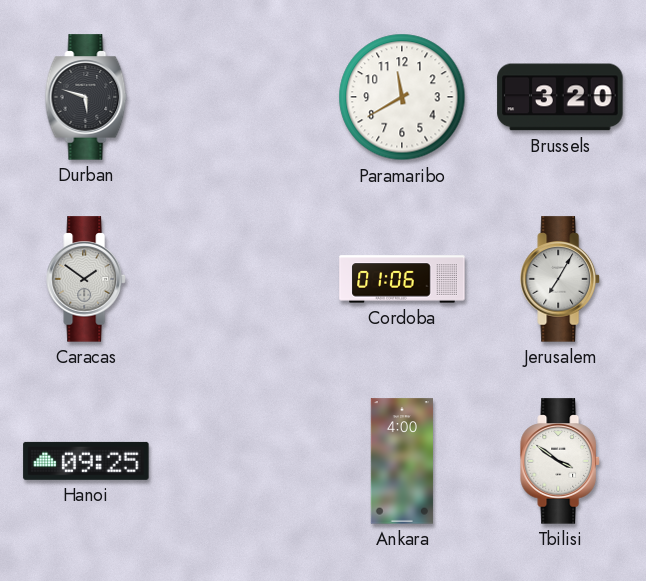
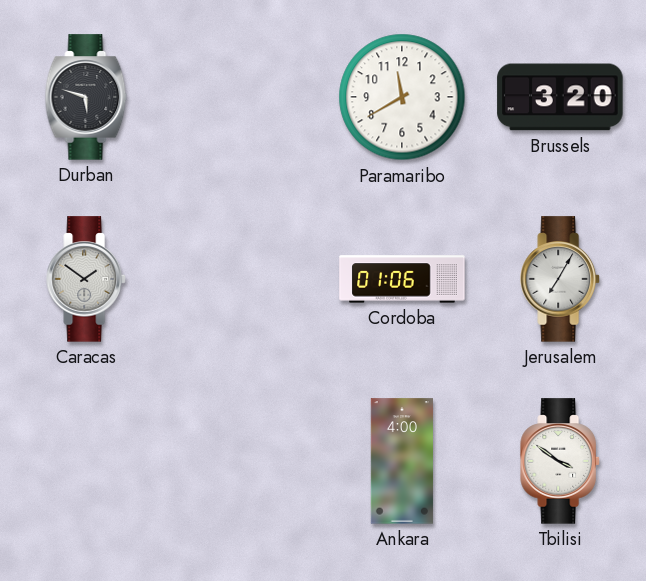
Hanoi: 09:25 -> none (86, 461)
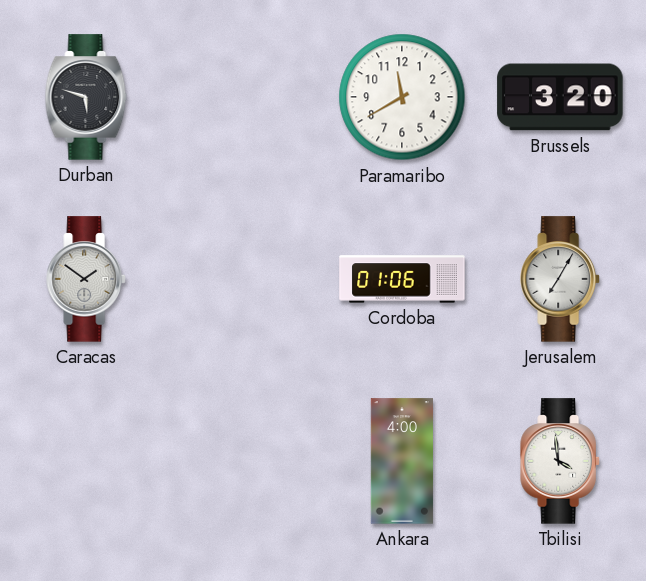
Tbilisi: 3:51 -> 3:59 (560, 461)
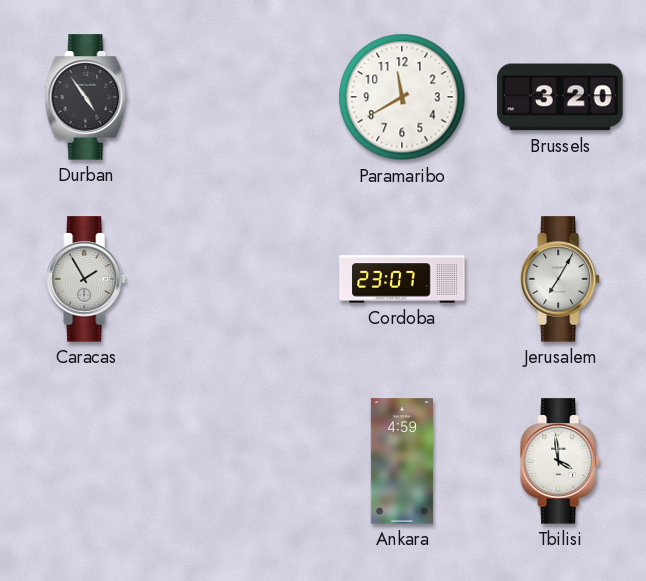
Durban: 5:48 -> 4:54 (86, 97)
Caracas: 1:51 -> 1:55 (86, 279)
Cordoba: 01:06 -> 23:07 (402, 279)
Ankara: 4:00 -> 4:59 (402, 461)
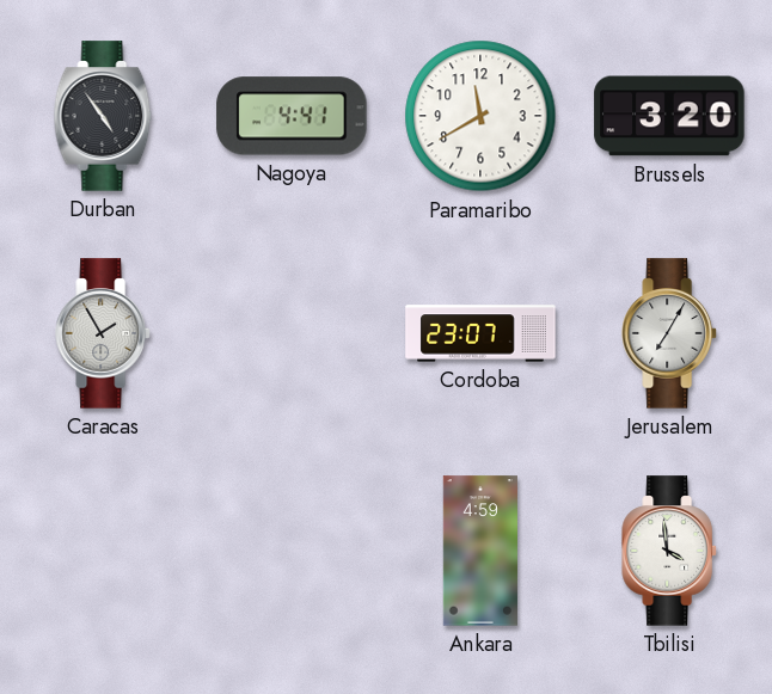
Nagoya: none -> 4:41 (292, 116)
